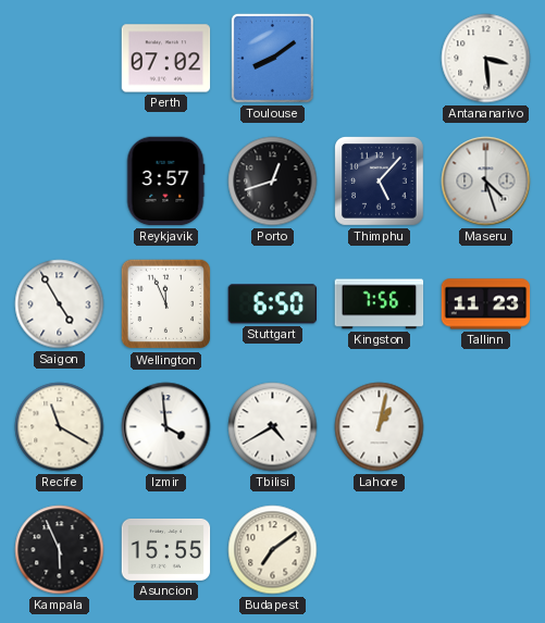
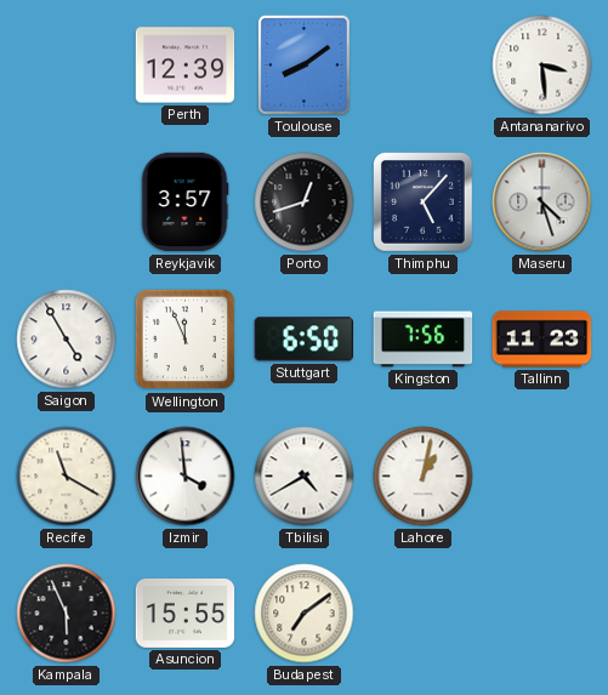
Perth: 07:02 -> 12:39 (186, 65)
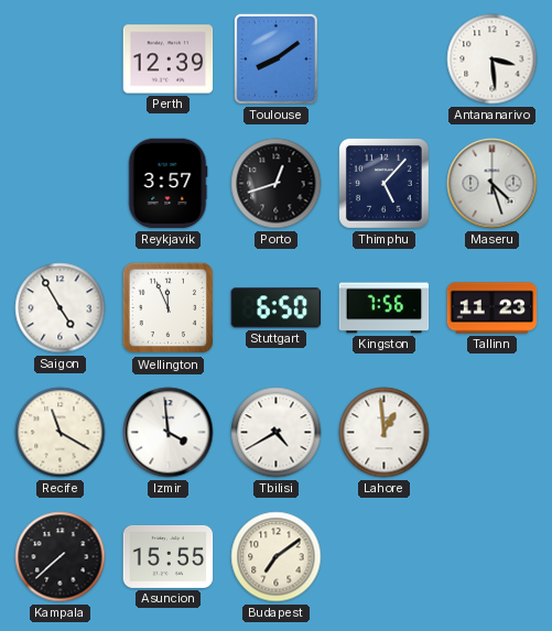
Lahore: 1:02 -> 12:59 (385, 433)
Kampala: 5:56 -> 7:38 (61, 557)
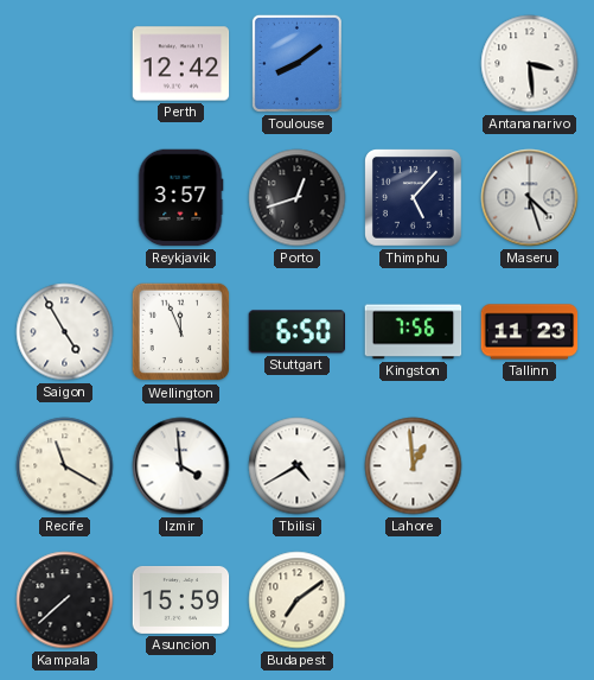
Perth: 12:39 -> 12:42 (181, 64)
Asuncion: 15:55 -> 15:59 (181, 599)
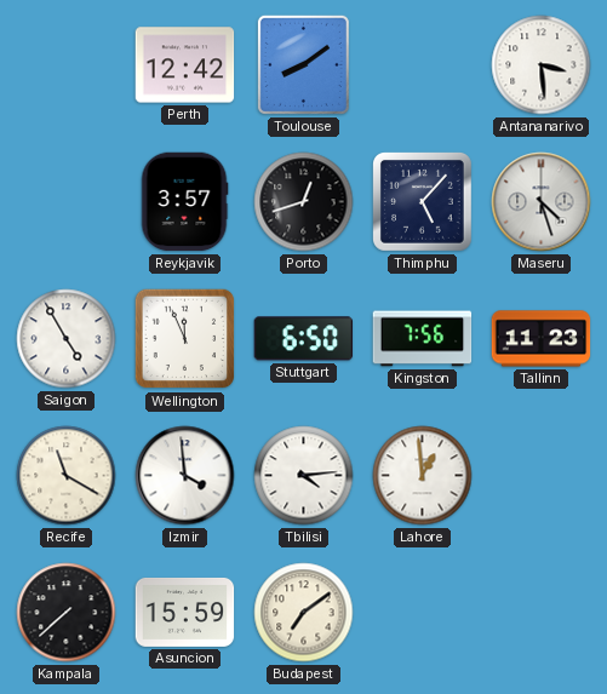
Tbilisi: 4:40 -> 4:14 (304, 476)
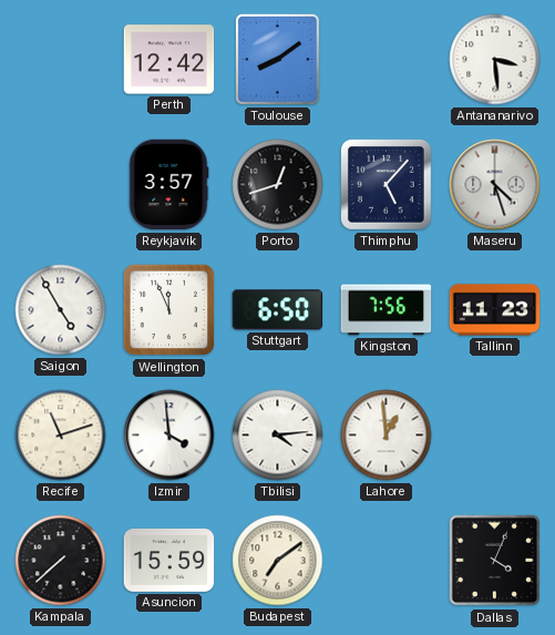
Recife: 11:20 -> 11:12 (61, 436)
Dallas: none -> 4:04 (495, 561)
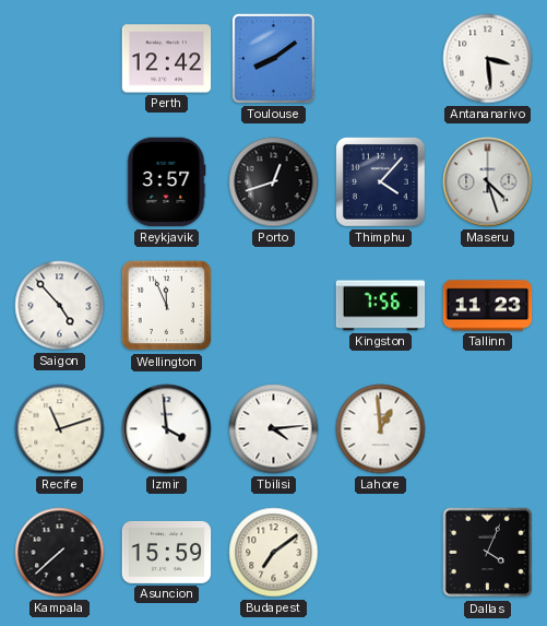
Thimphu: 5:07 -> 4:07 (381, 182)
Saigon: 4:55 -> 4:53 (60, 306)
Stuttgart: 6:50 -> none (277, 310)
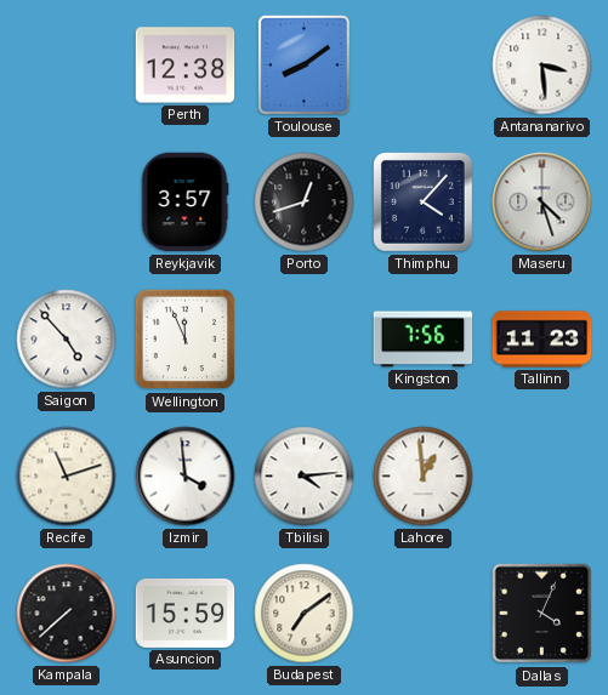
Perth: 12:42 -> 12:38 (186, 65)
